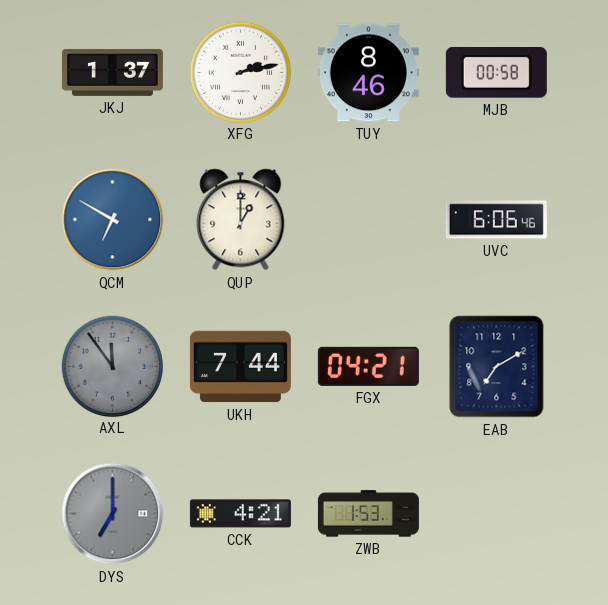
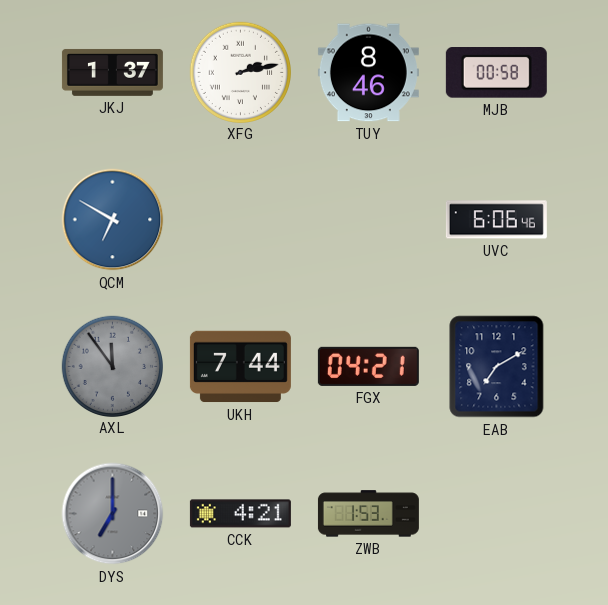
QUP: 1:00 -> none (241, 220)
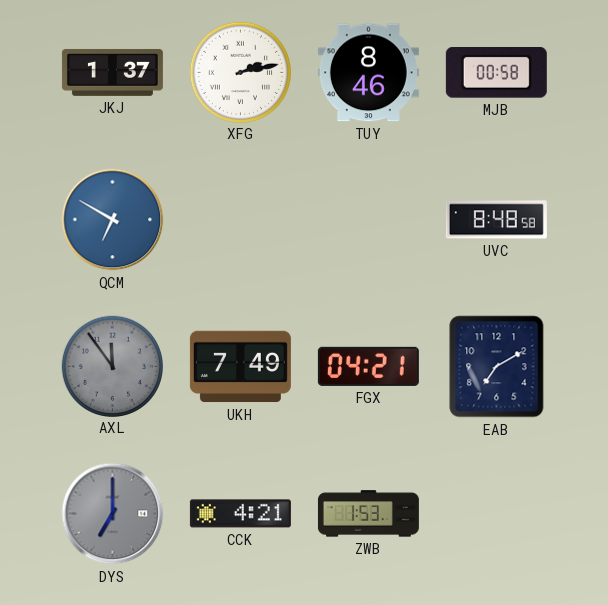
UVC: 6:06 -> 8:48 (496, 220)
UKH: 7:44 -> 7:49 (240, 367)
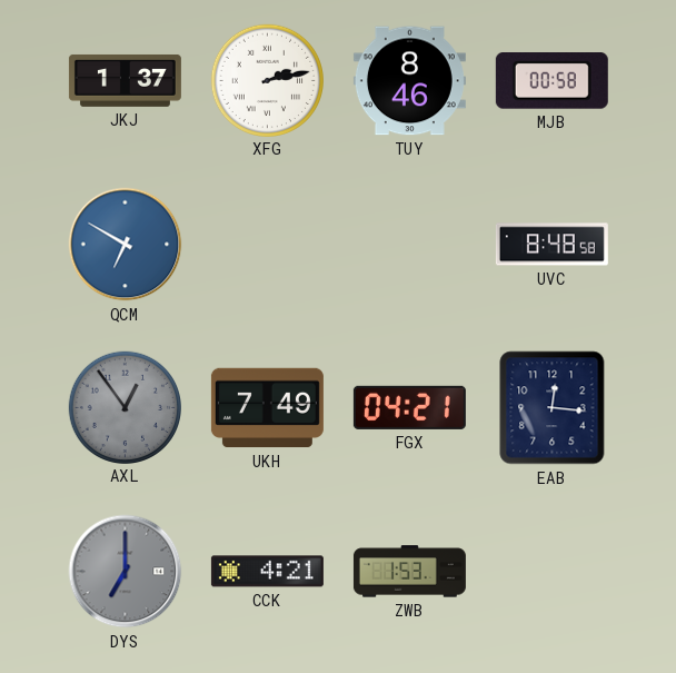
AXL: 11:54 -> 12:54 (125, 407)
EAB: 7:10 -> 12:16 (553, 408)
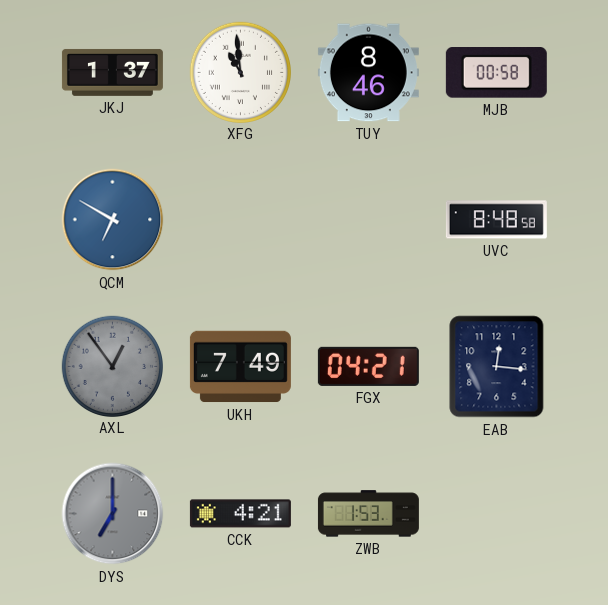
XFG: 2:13 -> 10:59 (240, 72)
